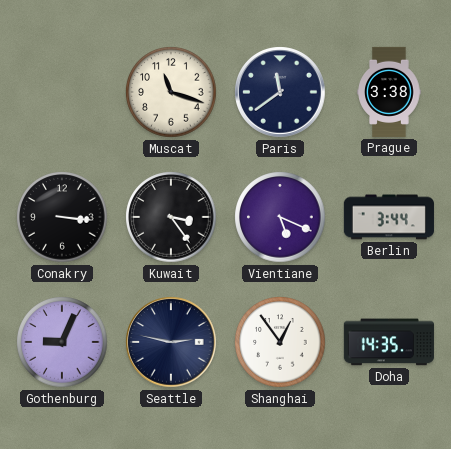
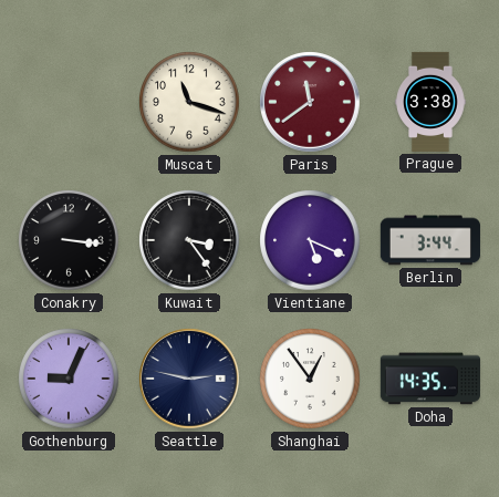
Paris dial: navy -> burgundy (310, 102)
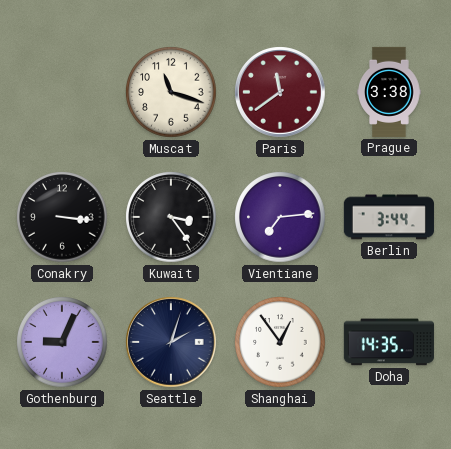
Vientiane: 5:19 -> 7:14 (280, 217)
Seattle: 2:47 -> 2:03 (171, 342)
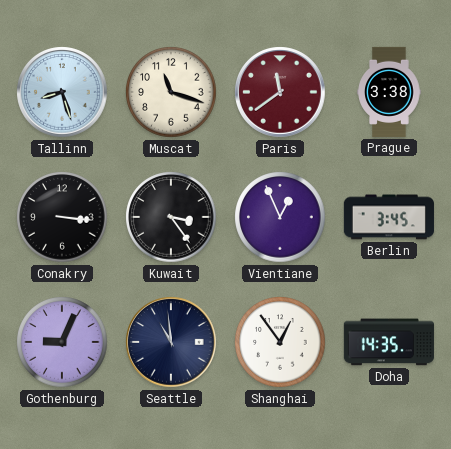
Tallinn: none -> 8:27 (62, 92)
Vientiane: 7:14 -> 12:56 (280, 217)
Berlin: 3:44 -> 3:45 (389, 217)
Seattle: 2:03 -> 10:59 (171, 342)
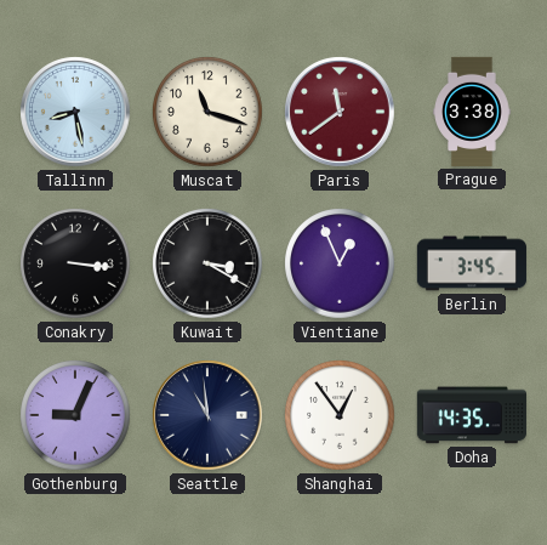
Tallinn: 8:27 -> 8:28 (75, 112)
Kuwait: 3:24 -> 3:20 (207, 263)
